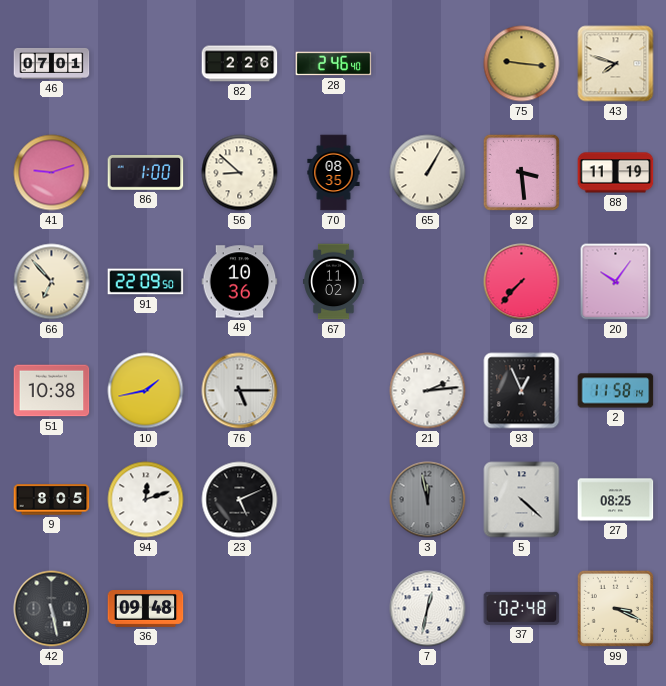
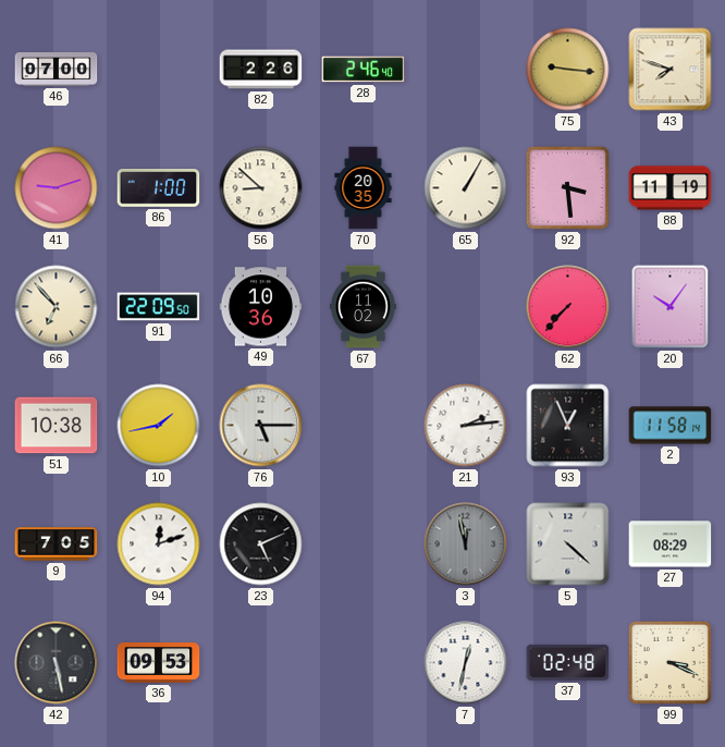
46: 07:01 -> 07:00 (57, 69)
70: 08:35 -> 20:35 (364, 188)
9: 8:05 -> 7:05 (57, 544)
27: 08:25 -> 08:29 (671, 544)
36: 09:48 -> 09:53 (159, 663)
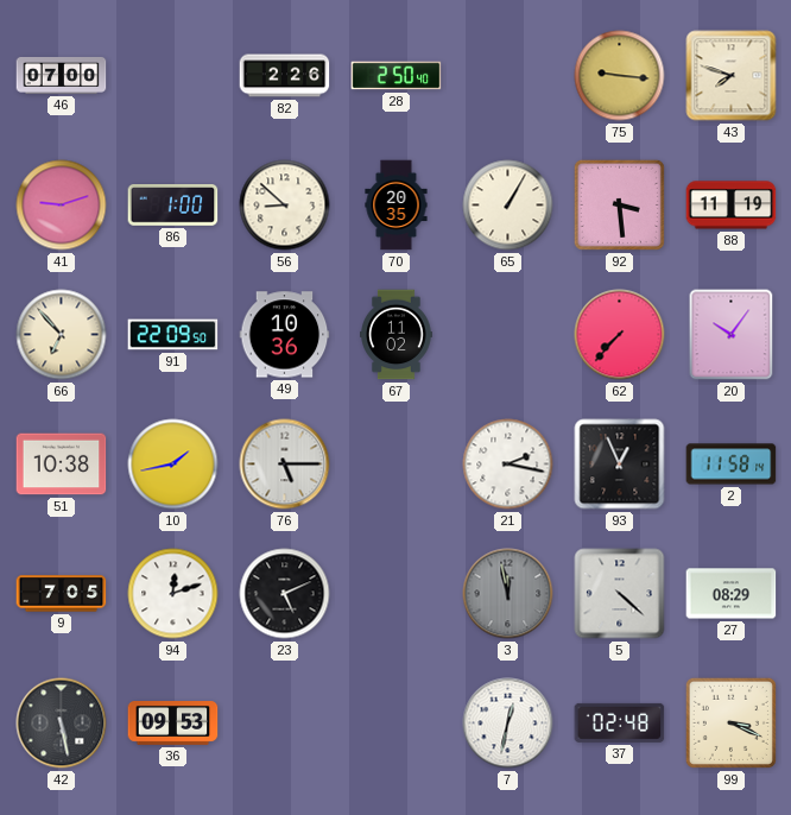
28: 2:46 -> 2:50 (397, 76)
21: 2:14 -> 2:17 (508, 465)
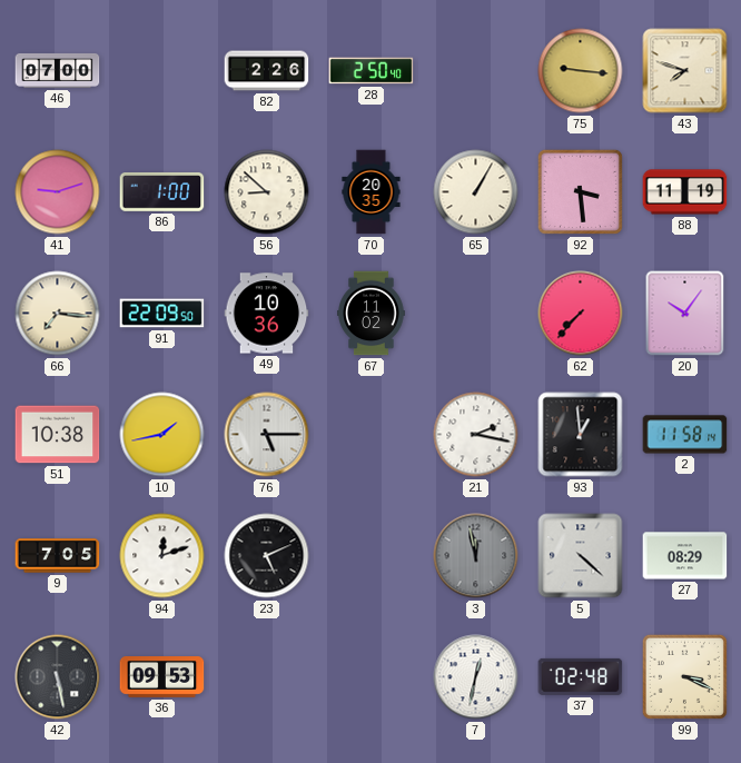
66: 6:53 -> 7:16 (58, 314)
93: 12:56 -> 12:59 (581, 435)
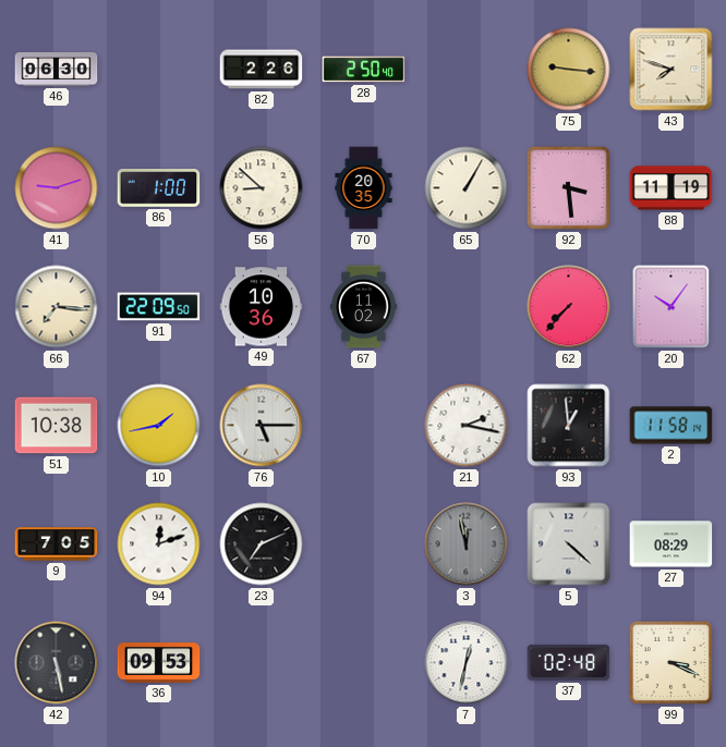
46: 07:00 -> 06:30 (57, 69)
23: 5:11 -> 7:11 (262, 544)
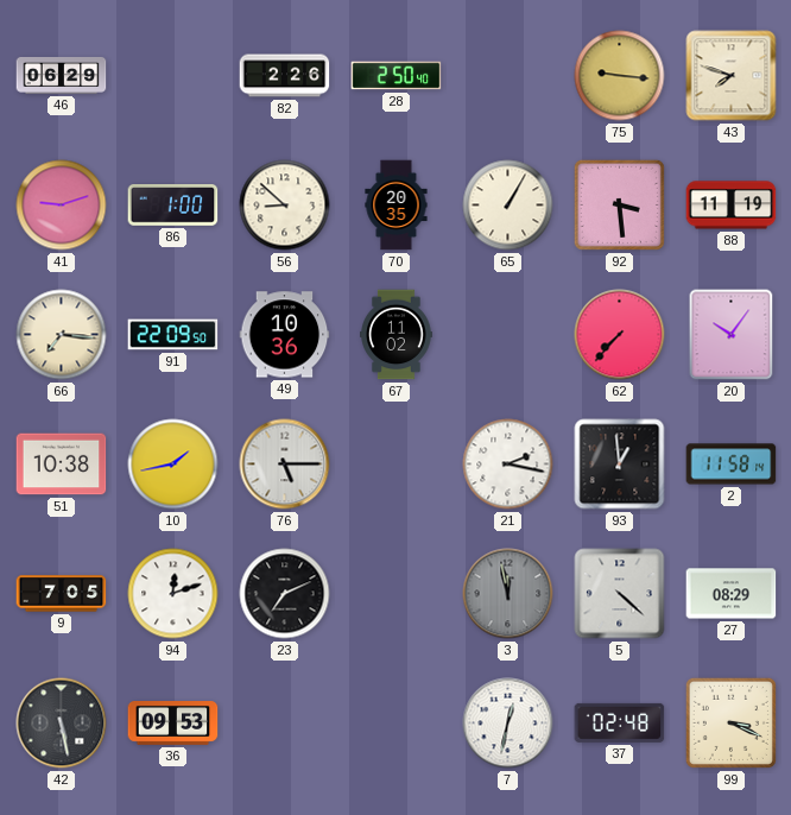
46: 06:30 -> 06:29 (62, 75)
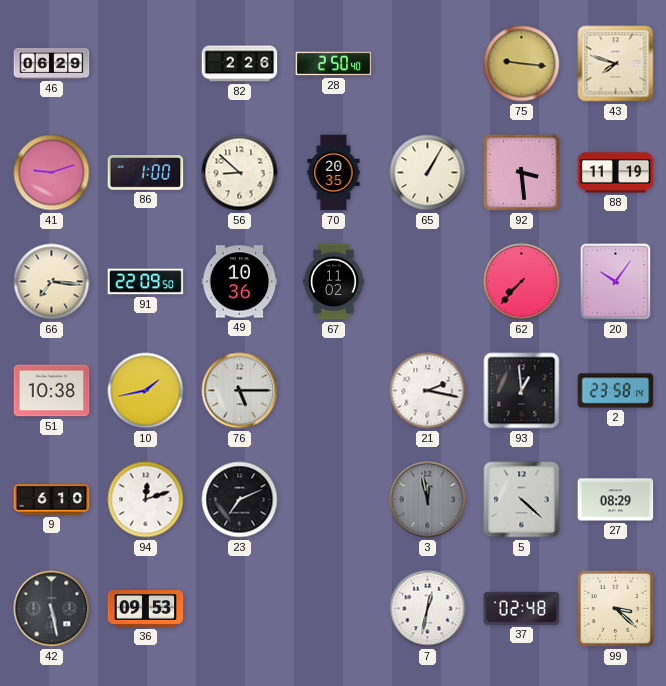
2: 11:58 -> 23:58 (616, 391)
9: 7:05 -> 6:10 (52, 500)
99: 3:19 -> 3:22 (615, 608)
